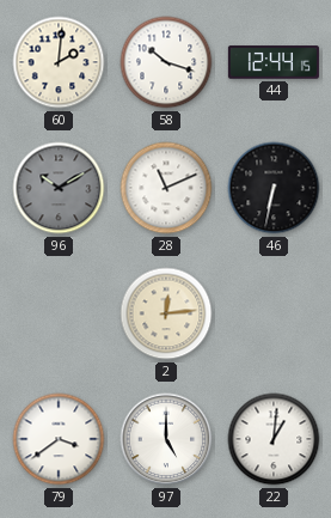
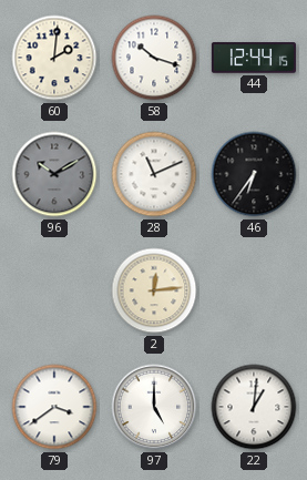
46: 6:32 -> 6:36 (254, 174)
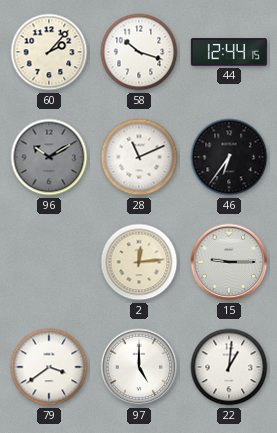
60: 2:01 -> 2:07 (49, 52)
15: none -> 9:15 (229, 262)
